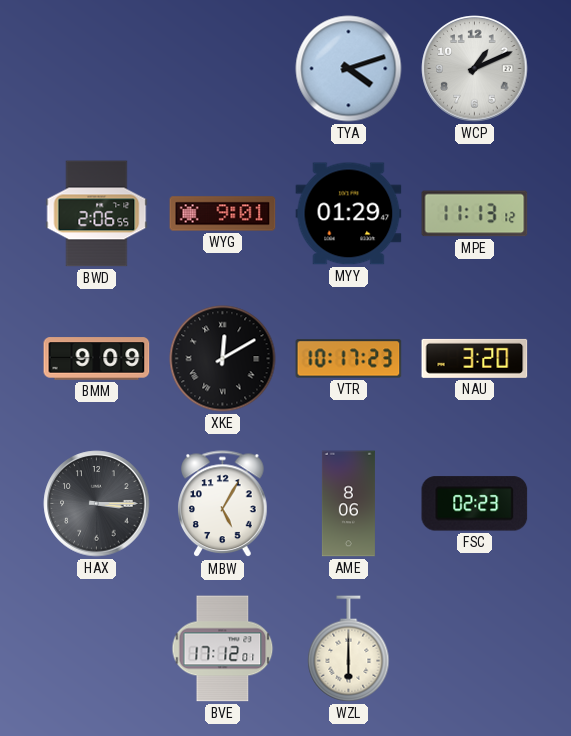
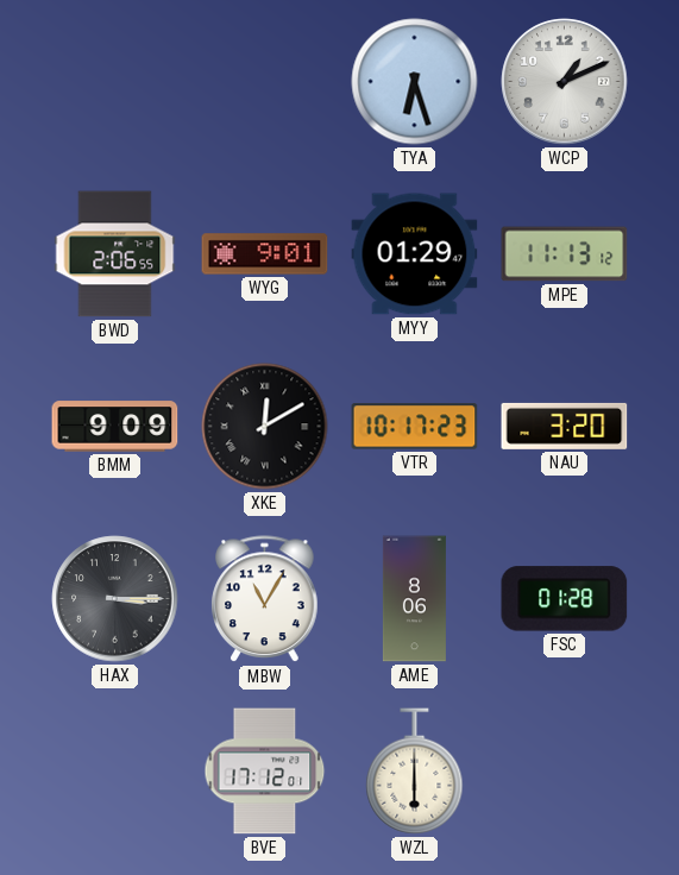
TYA: 4:12 -> 6:27 (415, 82)
MBW: 5:05 -> 11:05 (265, 599)
FSC: 02:23 -> 01:28 (565, 599)
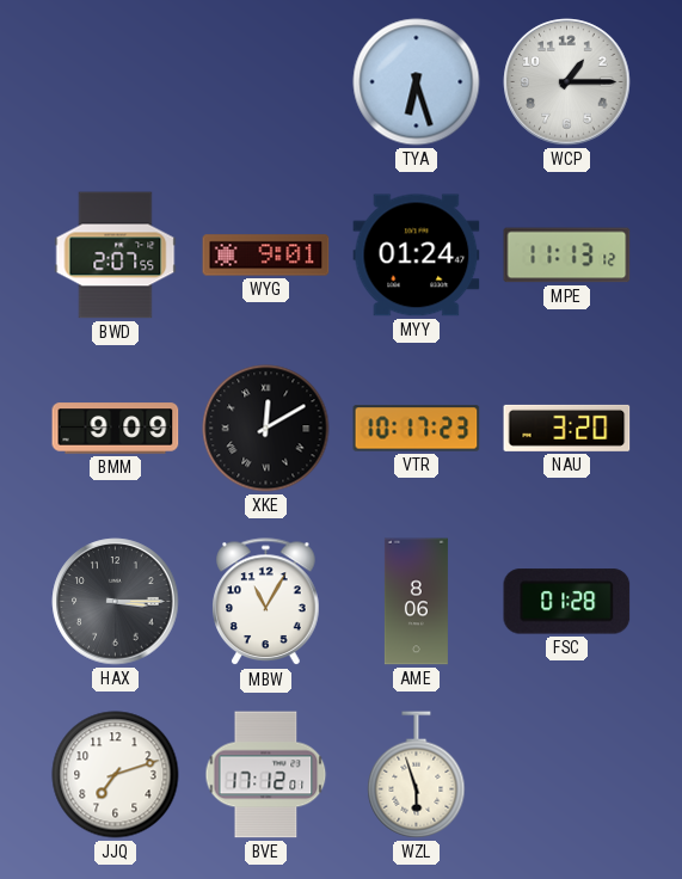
WCP: 1:11 -> 1:15 (567, 82)
BWD: 2:06 -> 2:07 (116, 256)
MYY: 01:29 -> 01:24 (417, 256)
JJQ: none -> 7:12 (116, 775)
WZL: 6:00 -> 5:57 (417, 775)
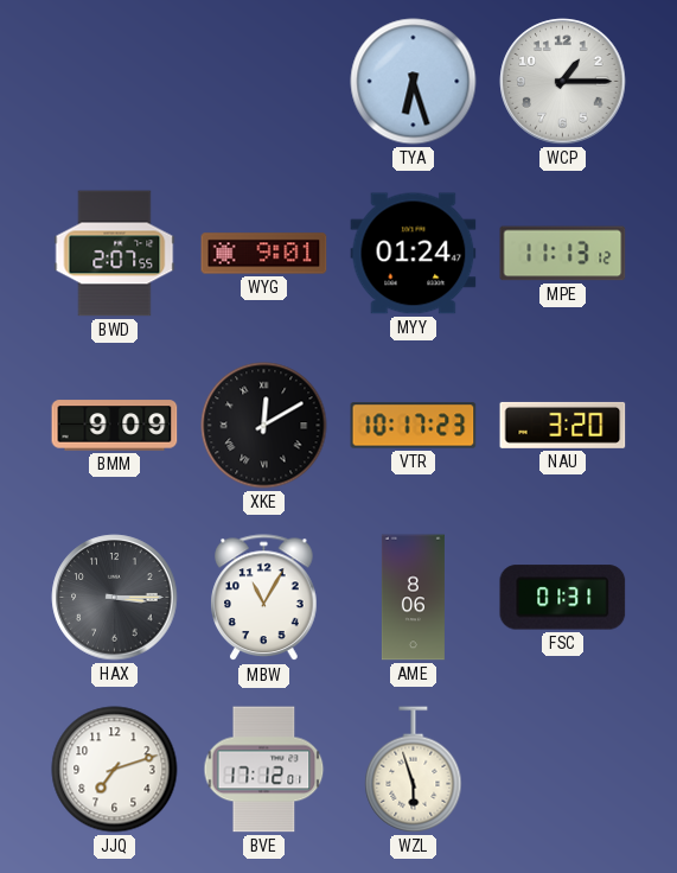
FSC: 01:28 -> 01:31 (563, 598)
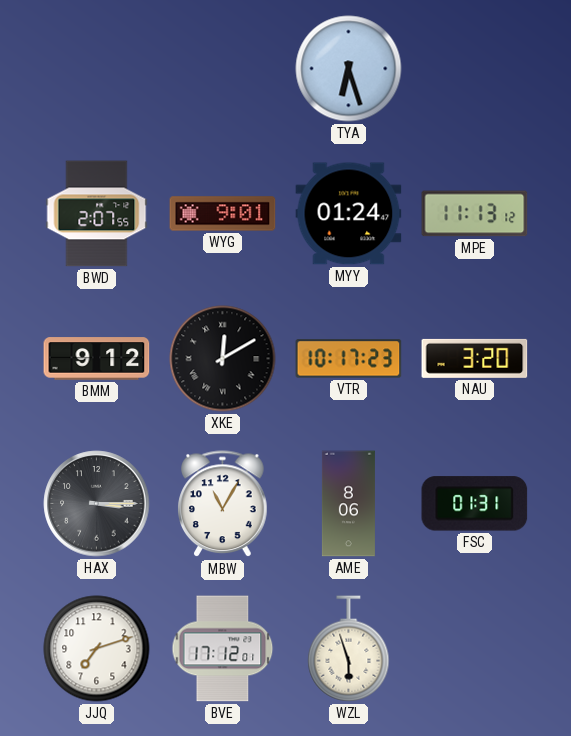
WCP: 1:15 -> none (563, 82)
BMM: 9:09 -> 9:12 (97, 359)
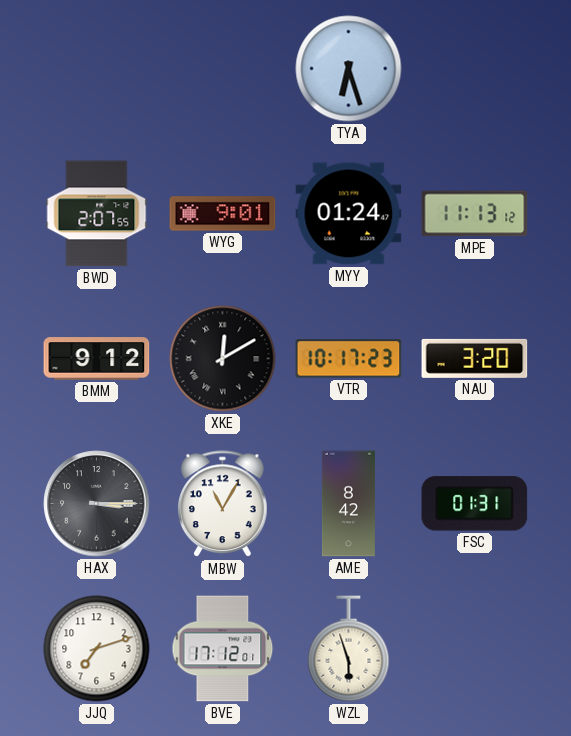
AME: 8:06 -> 8:42 (348, 504)
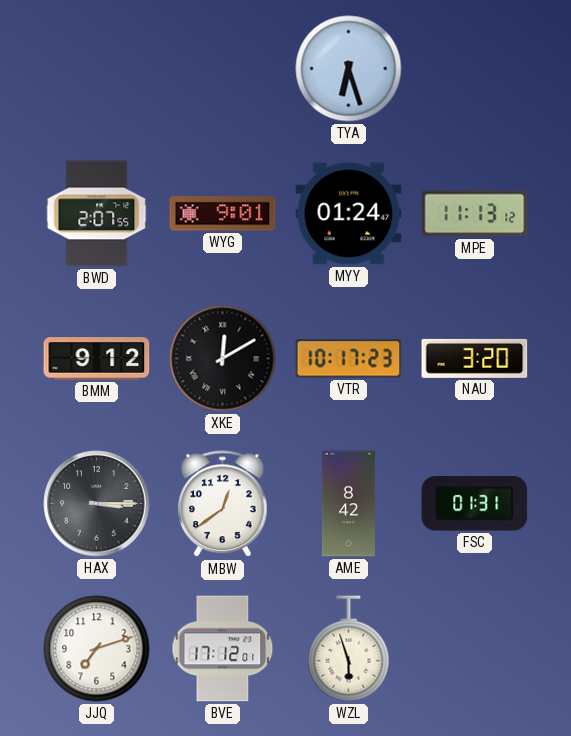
MBW: 11:05 -> 12:39 (223, 504)
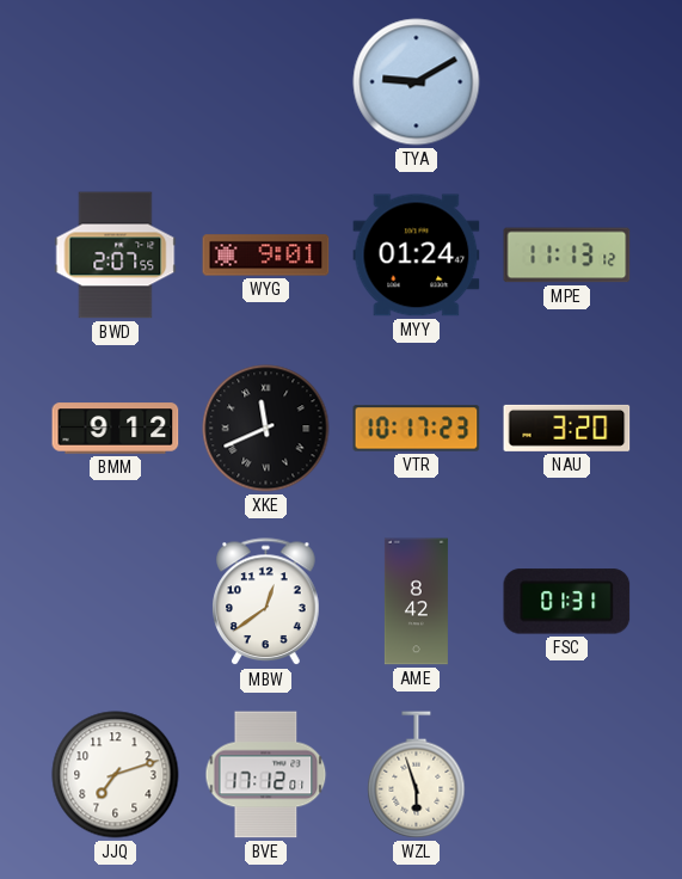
TYA: 6:27 -> 9:10 (417, 82)
XKE: 12:10 -> 11:41 (266, 429)
HAX: 3:15 -> none (97, 504)
